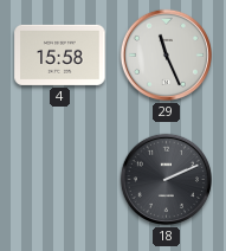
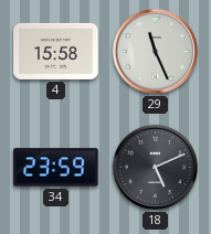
34: none -> 23:59 (56, 168)
18: 2:11 -> 5:11 (155, 167)
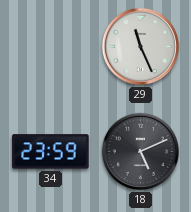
4: 15:58 -> none (56, 51)
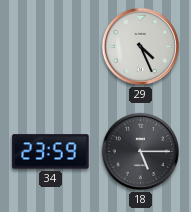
29: 11:26 -> 4:26 (140, 46)
18: 5:11 -> 5:15 (140, 151)
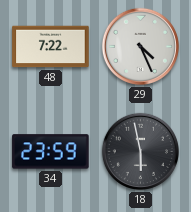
48: none -> 7:22 (51, 47)
18: 5:15 -> 5:58 (140, 151)
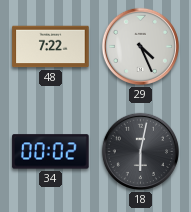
34: 23:59 -> 00:02 (51, 152)
18: 5:58 -> 6:02 (140, 151)
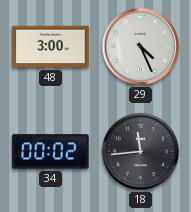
48: 7:22 -> 3:00 (51, 47)
18: 6:02 -> 11:44 (140, 151)
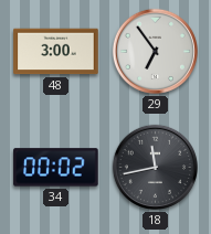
29: 4:26 -> 6:54 (155, 51)
18: 11:44 -> 11:43 (155, 167)
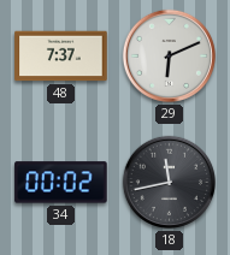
48: 3:00 -> 7:37 (61, 57)
29: 6:54 -> 6:11 (169, 55)
